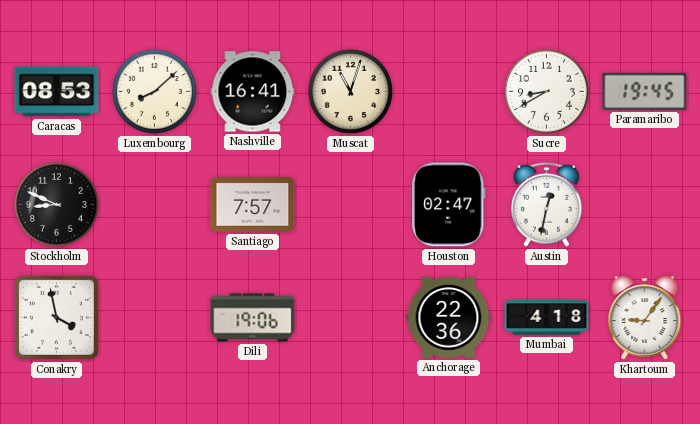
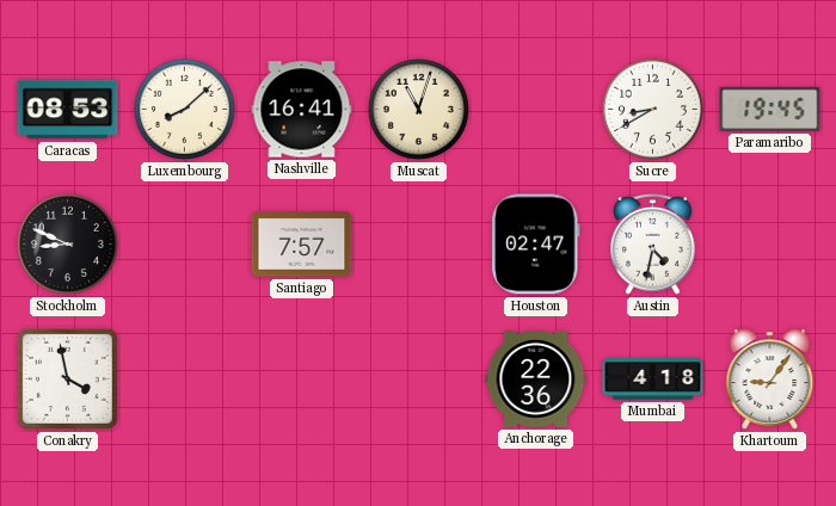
Austin: 12:32 -> 4:32 (653, 243)
Dili: 19:06 -> none (253, 318)
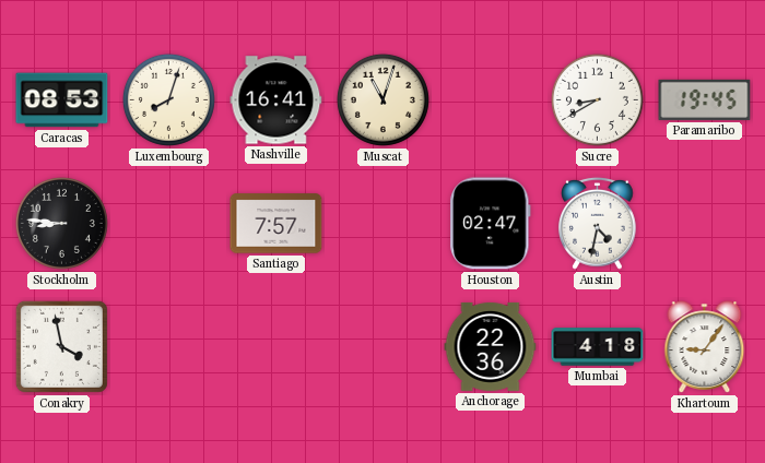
Luxembourg: 8:08 -> 8:03 (168, 99)
Stockholm: 8:49 -> 8:46 (61, 223)
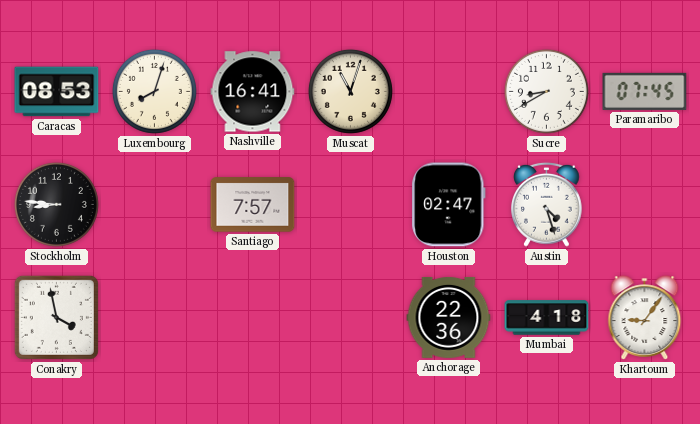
Paramaribo: 19:45 -> 07:45 (645, 91)
Austin: 4:32 -> 4:27 (547, 204)
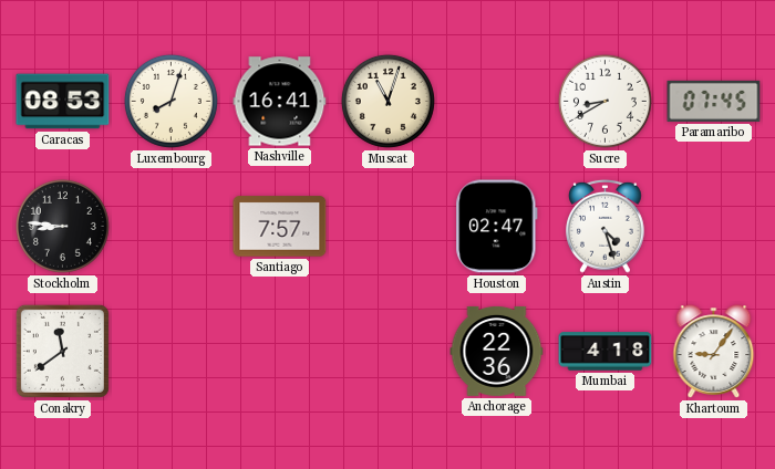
Conakry: 3:58 -> 11:39 (62, 351)
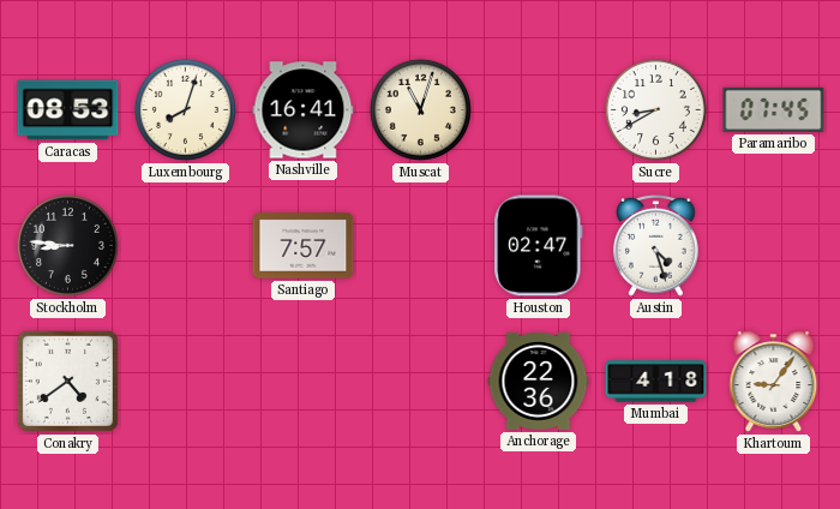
Conakry: 11:39 -> 4:39 (67, 381)
